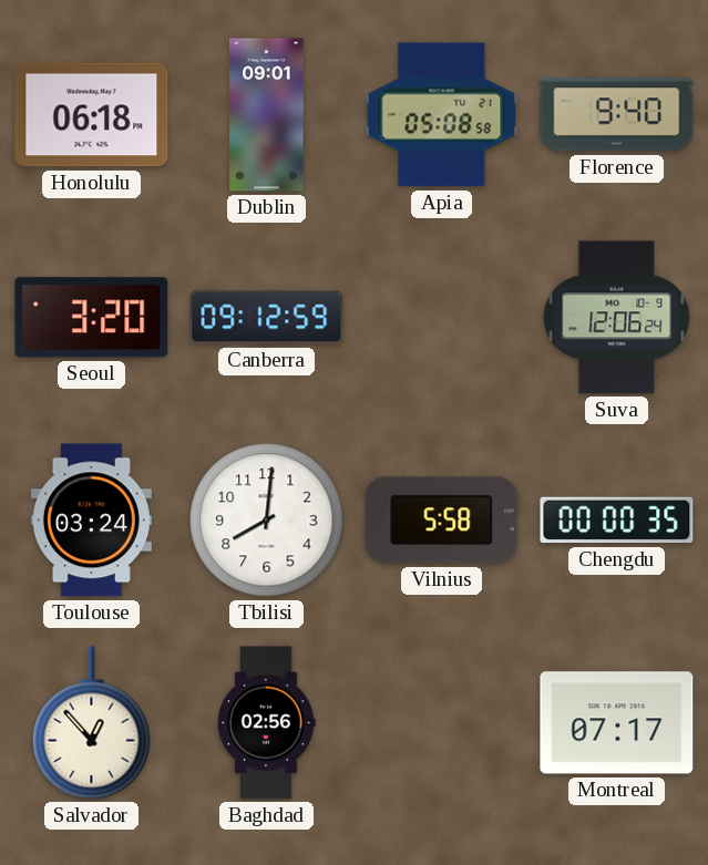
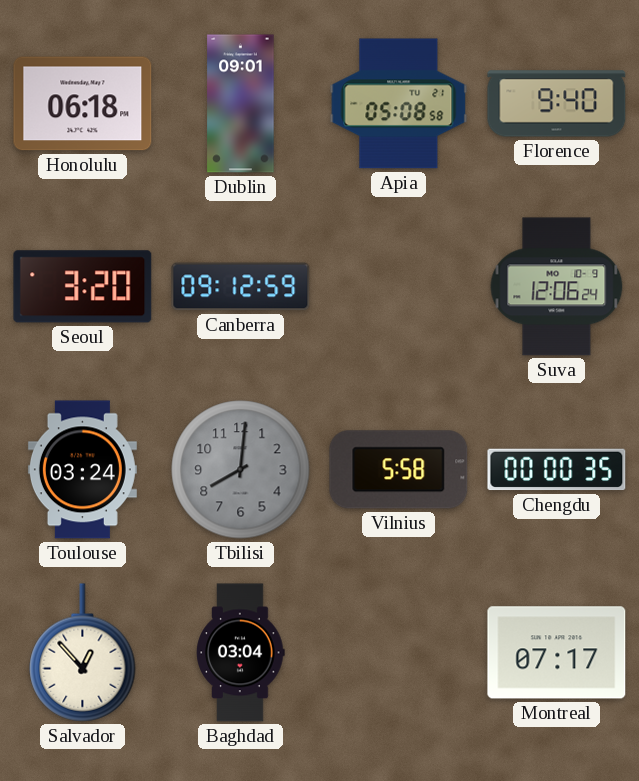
Tbilisi dial: white -> grey (241, 470)
Baghdad: 02:56 -> 03:04 (241, 653)
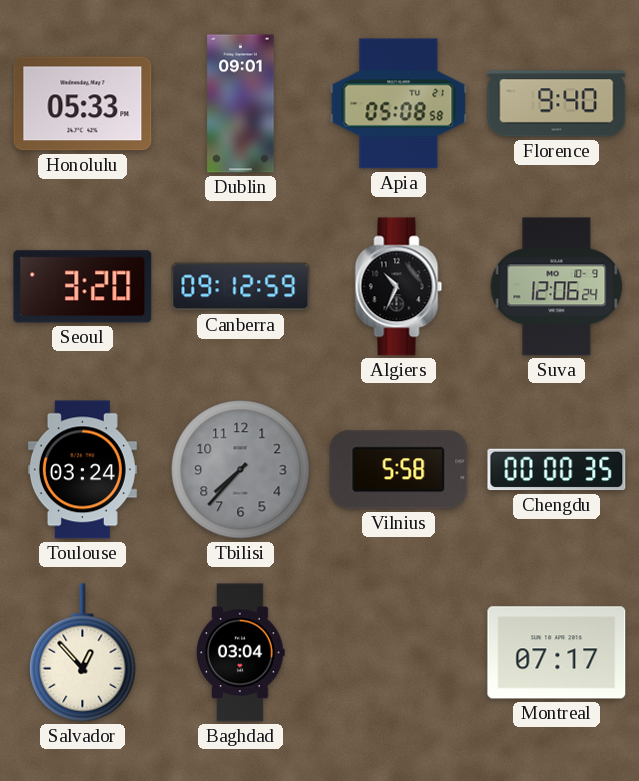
Honolulu: 06:18 -> 05:33 (83, 104)
Algiers: none -> 10:34 (399, 287)
Tbilisi: 8:01 -> 7:37 (241, 470)
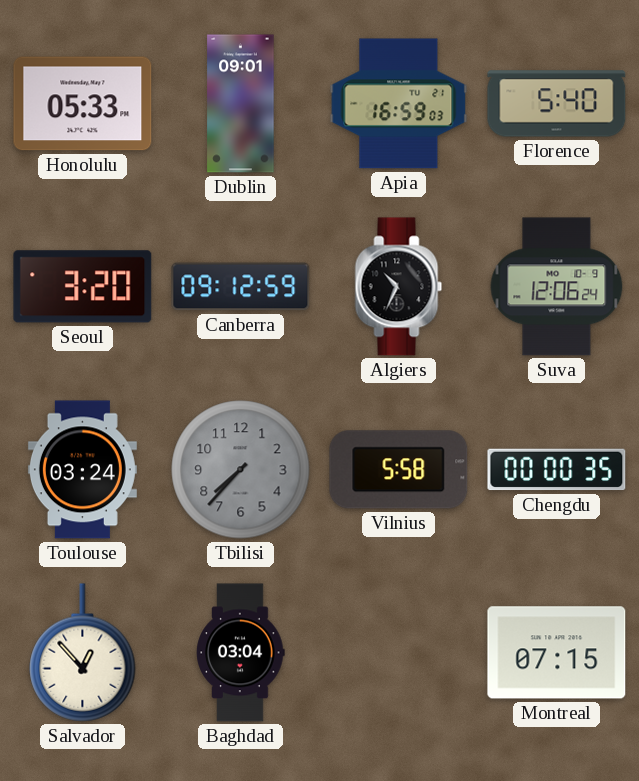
Apia: 05:08 -> 16:59 (399, 104)
Florence: 9:40 -> 5:40 (557, 104)
Montreal: 07:17 -> 07:15 (557, 653)
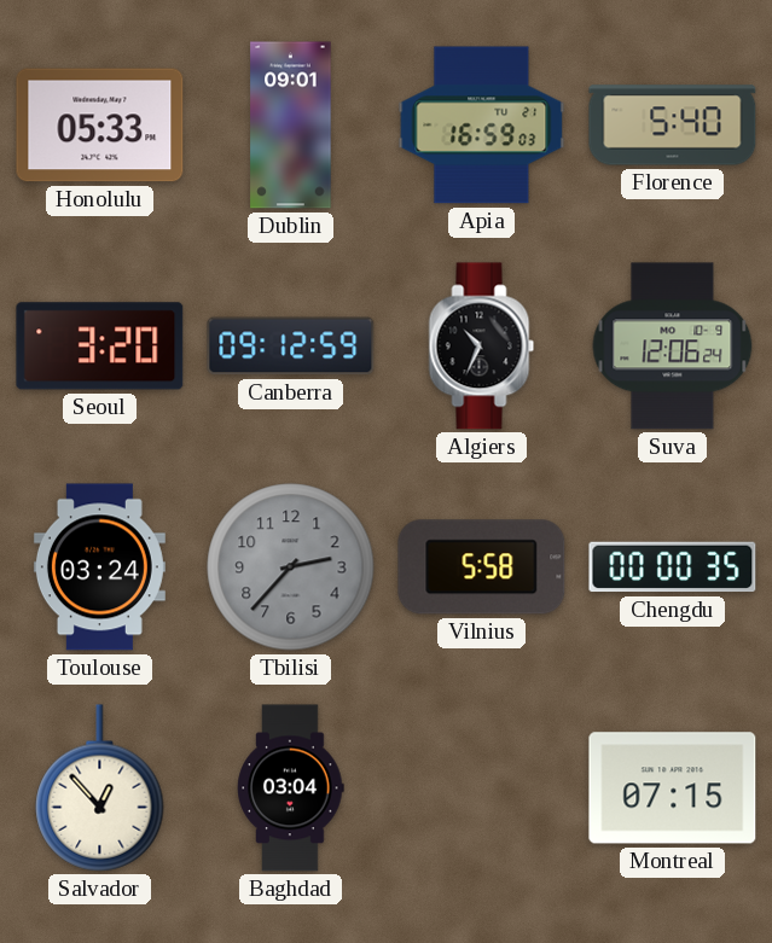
Tbilisi: 7:37 -> 2:37 (291, 567)
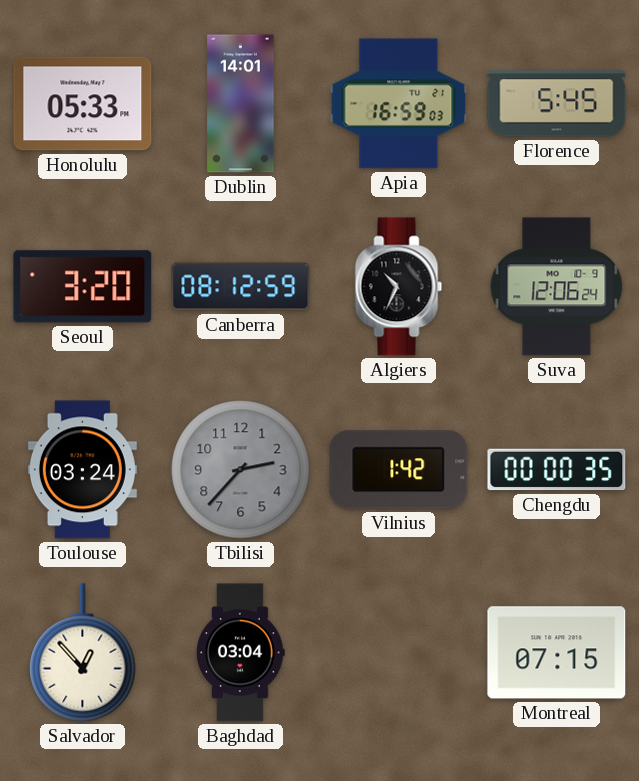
Dublin: 09:01 -> 14:01 (241, 104)
Florence: 5:40 -> 5:45 (557, 104)
Canberra: 09:12 -> 08:12 (241, 287)
Vilnius: 5:58 -> 1:42 (399, 470)
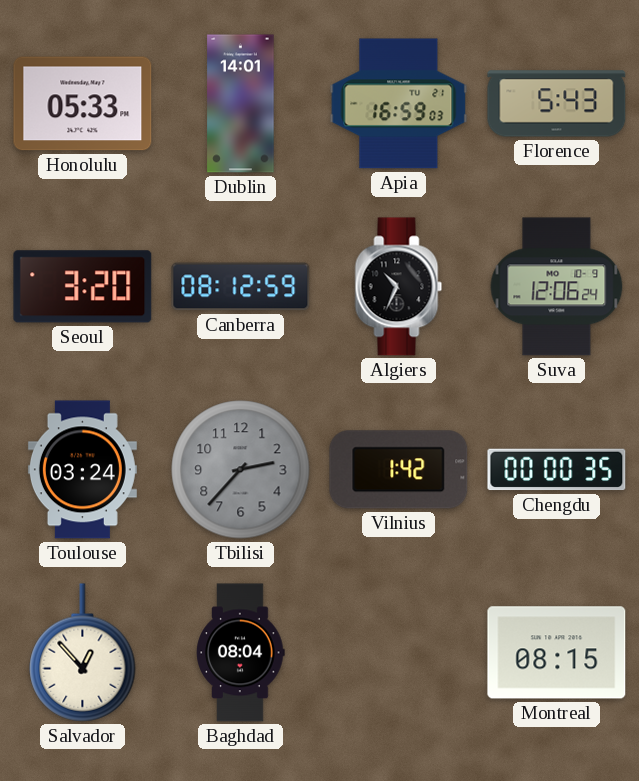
Florence: 5:45 -> 5:43 (557, 104)
Baghdad: 03:04 -> 08:04 (241, 653)
Montreal: 07:15 -> 08:15 (557, 653)
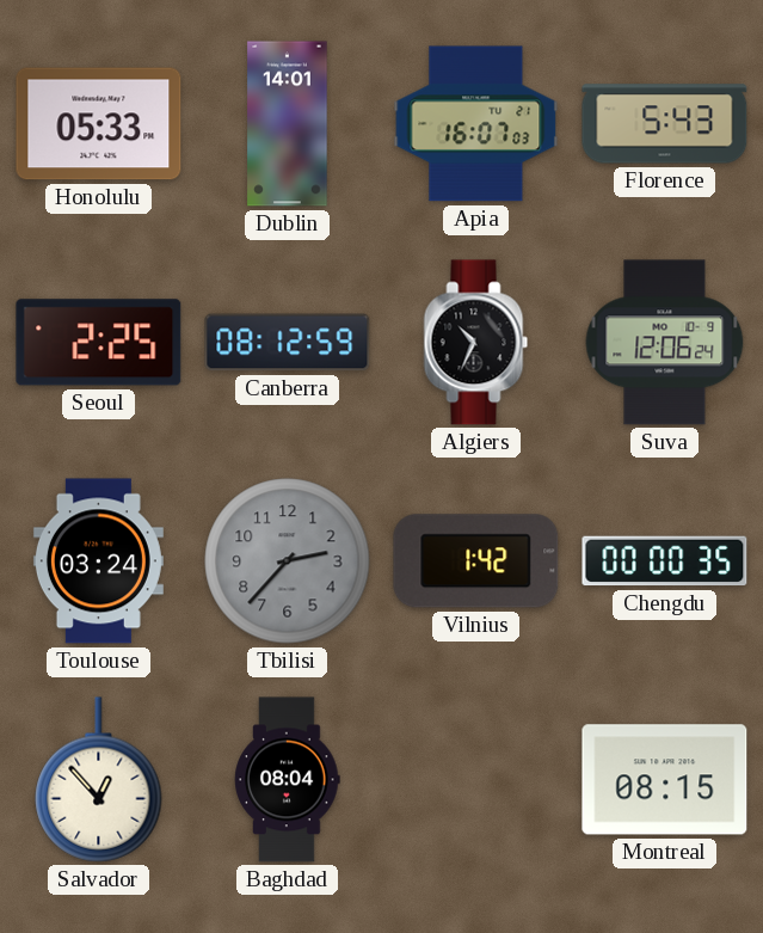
Apia: 16:59 -> 16:07 (476, 124)
Seoul: 3:20 -> 2:25 (99, 343)
